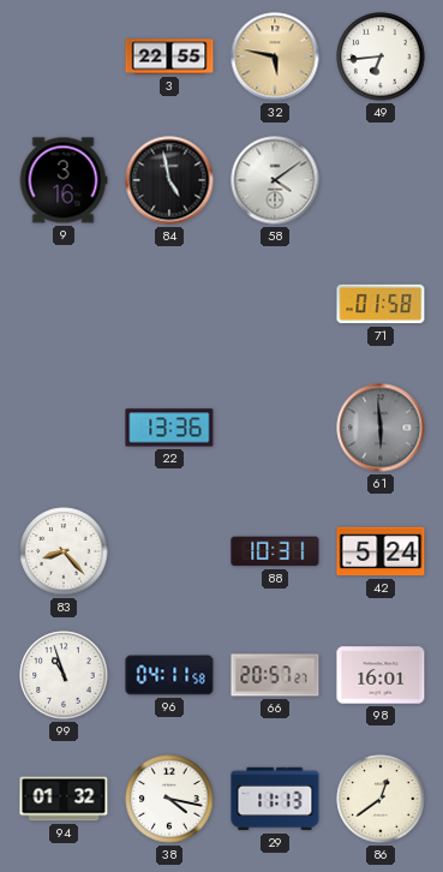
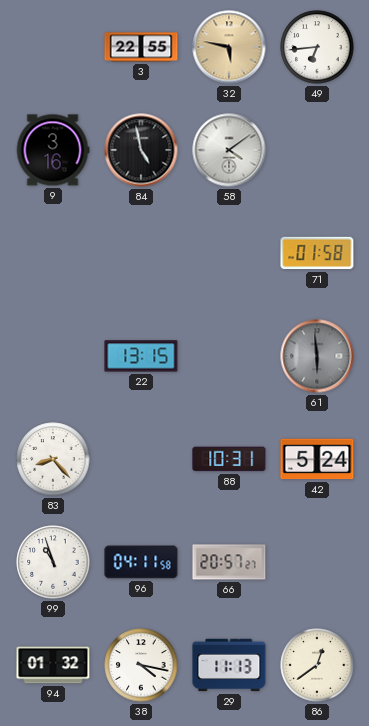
22: 13:36 -> 13:15 (141, 356)
98: 16:01 -> none (381, 675)
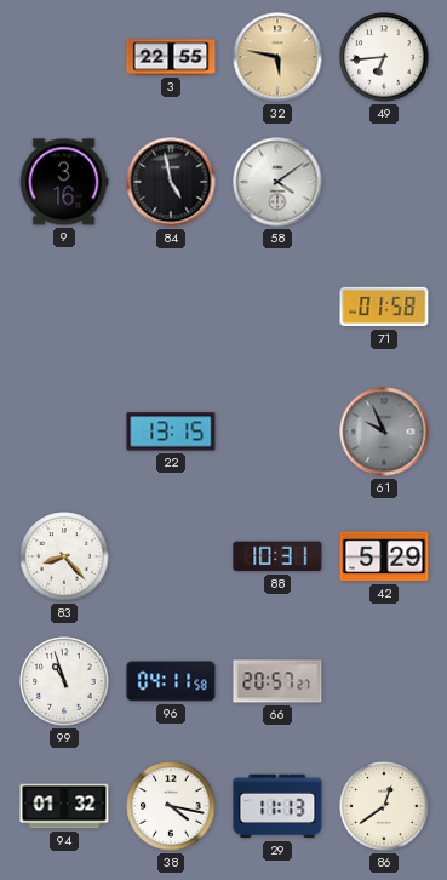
61: 5:59 -> 9:56 (384, 432)
42: 5:24 -> 5:29 (384, 556)
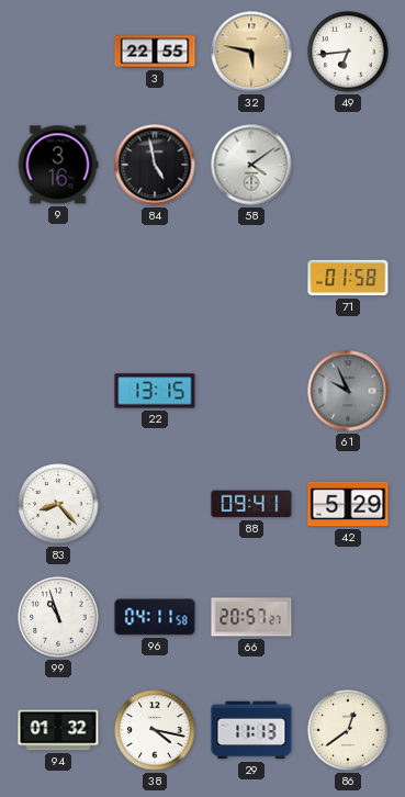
88: 10:31 -> 09:41 (251, 504)
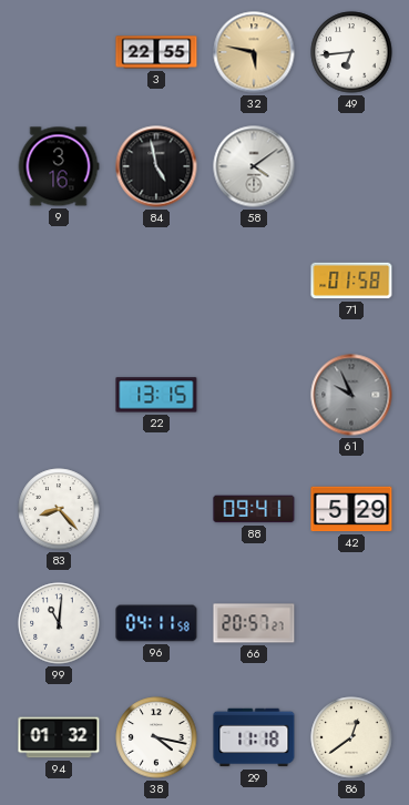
99: 10:57 -> 11:01 (59, 623)
29: 11:13 -> 11:18 (254, 737)
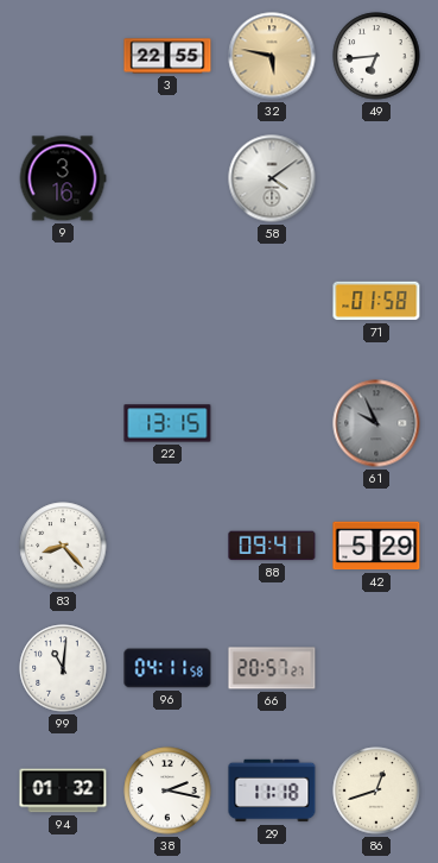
84: 4:58 -> none (156, 166)
38: 4:17 -> 2:17 (167, 790)
86: 12:39 -> 12:42 (376, 790)
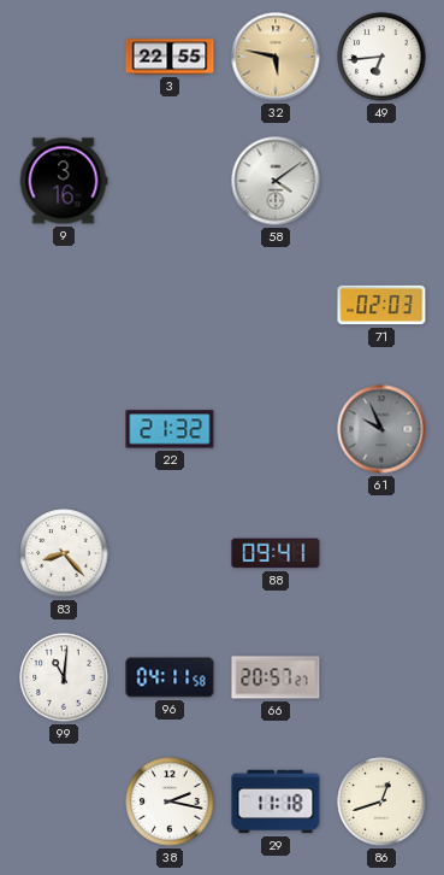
71: 01:58 -> 02:03 (381, 305)
22: 13:15 -> 21:32 (170, 429)
42: 5:29 -> none (376, 546)
94: 01:32 -> none (63, 790)
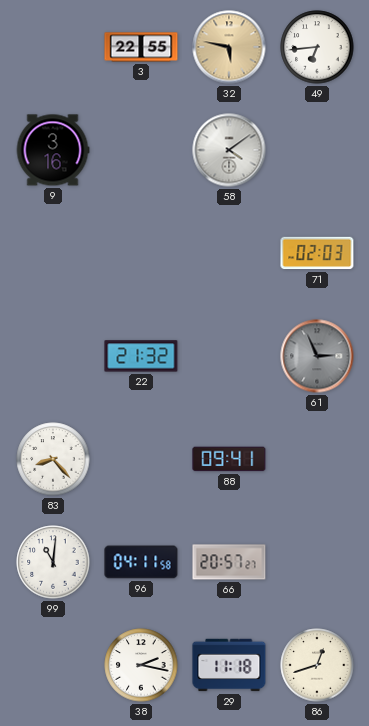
61: 9:56 -> 2:56 (317, 356)
